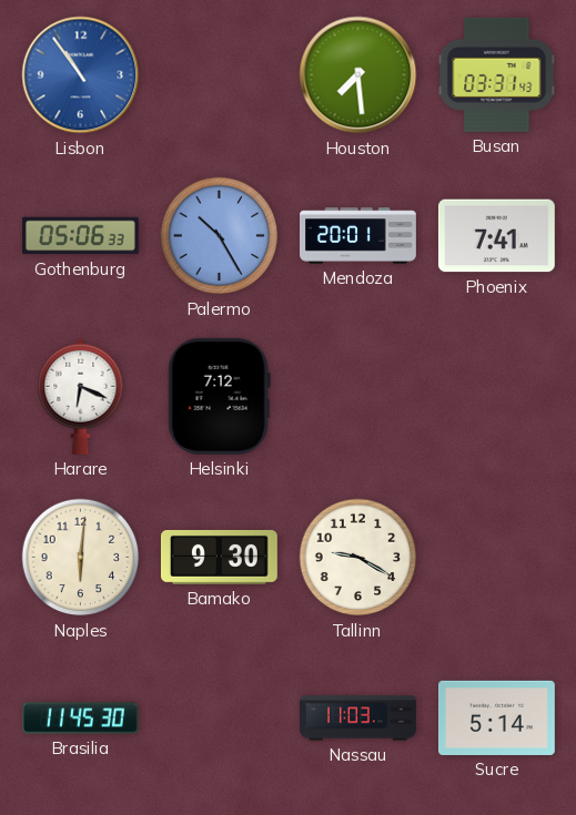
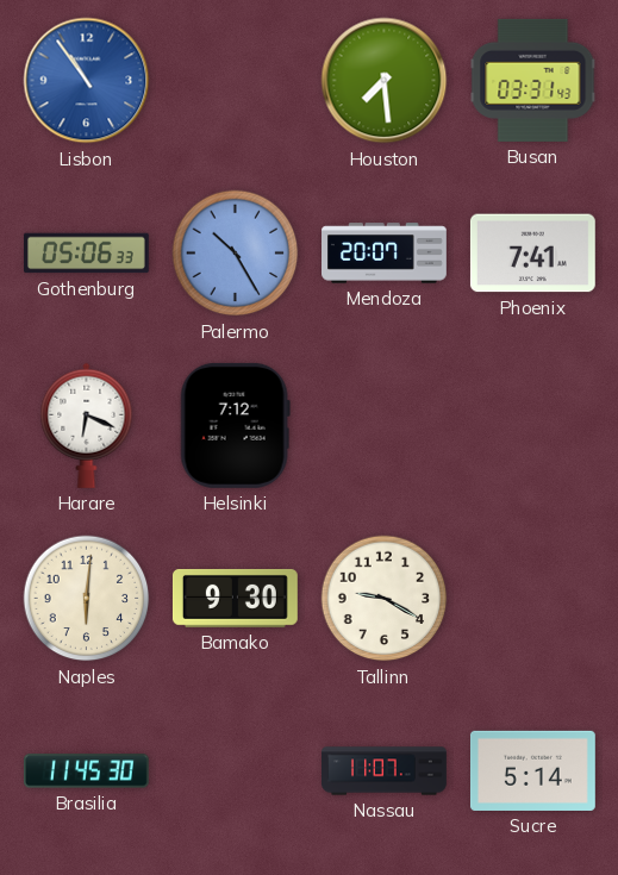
Mendoza: 20:01 -> 20:07 (385, 254)
Nassau: 11:03 -> 11:07 (385, 771)
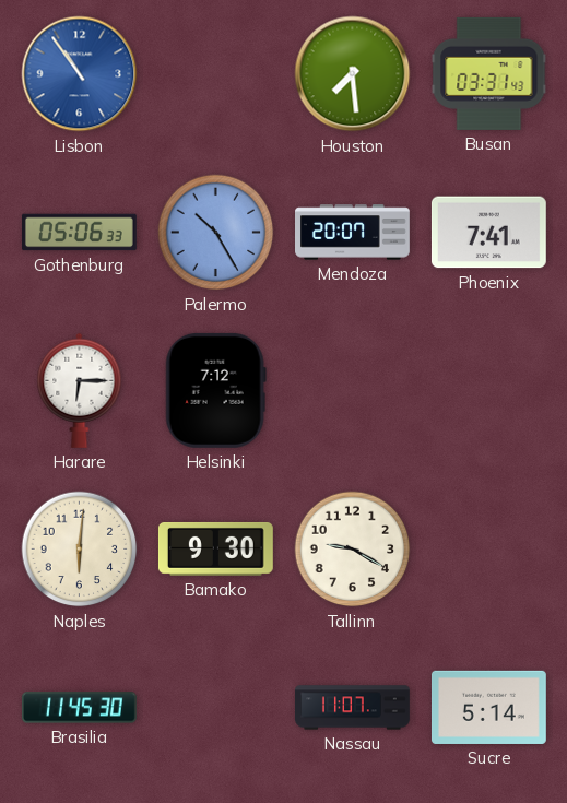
Harare: 6:19 -> 6:15 (80, 390)
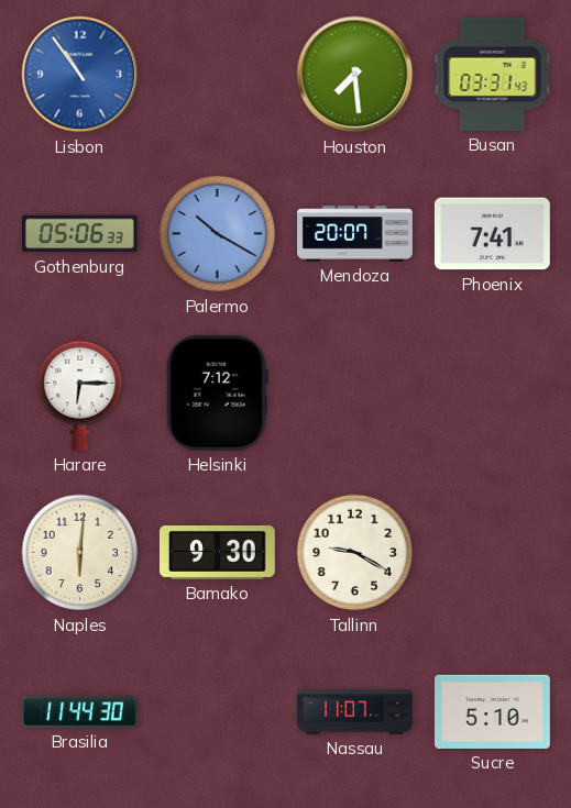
Palermo: 10:25 -> 10:20 (218, 234)
Brasilia: 11:45 -> 11:44 (79, 712)
Sucre: 5:14 -> 5:10 (492, 711)
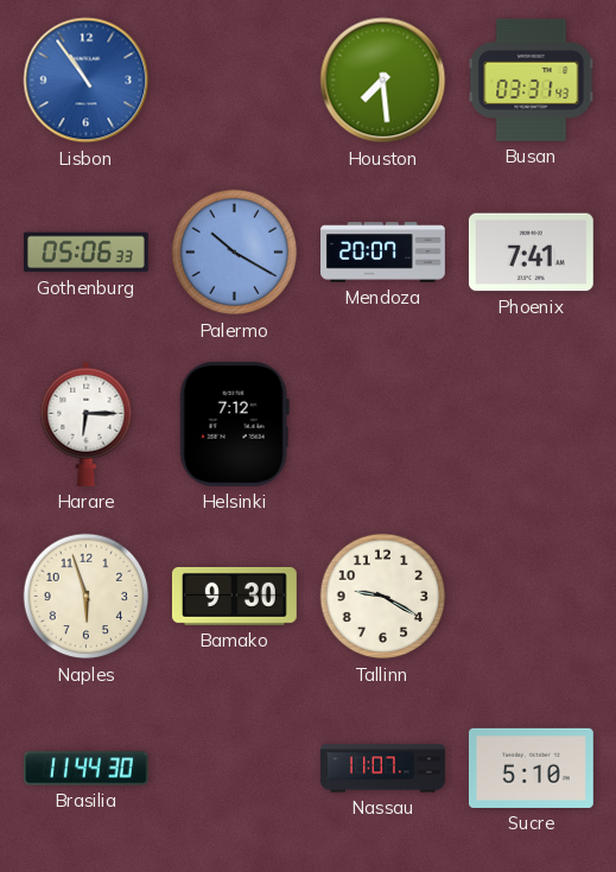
Naples: 6:01 -> 5:57 (87, 597)
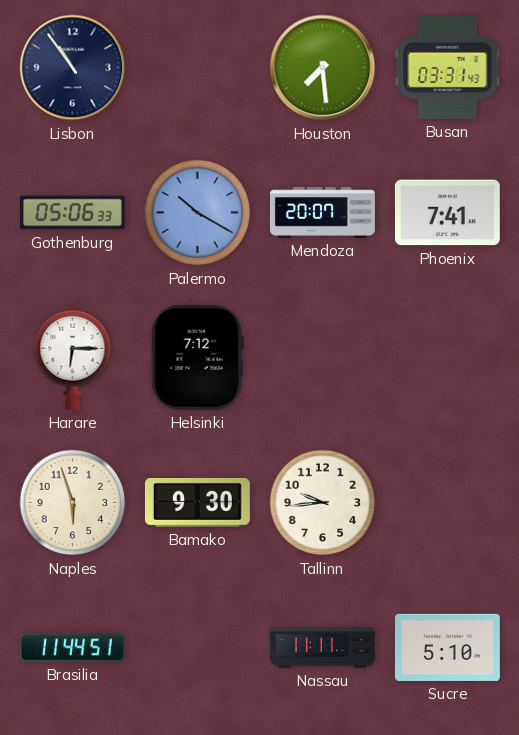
Lisbon dial: blue -> navy (73, 68)
Tallinn: 9:20 -> 9:44 (323, 503)
Brasilia: 11:44:30 -> 11:44:51 (72, 648)
Nassau: 11:07 -> 11:11 (323, 648)
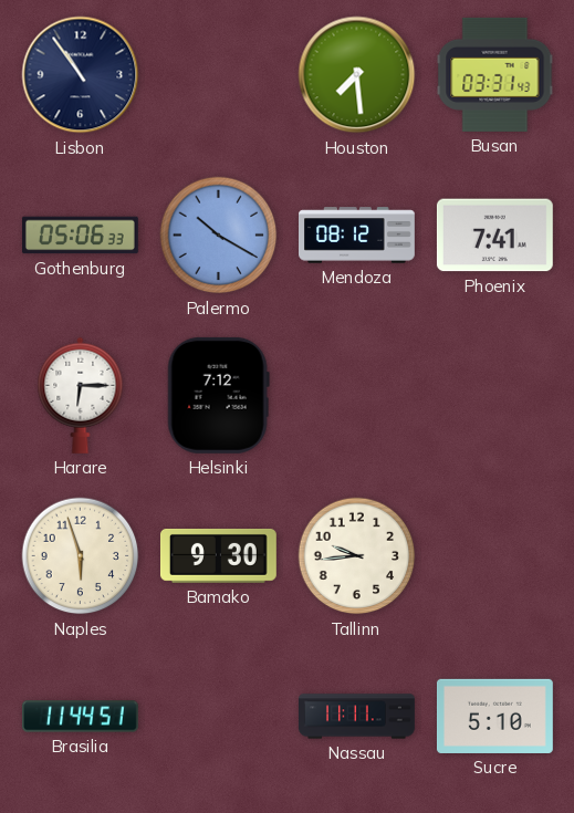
Mendoza: 20:07 -> 08:12 (357, 236)
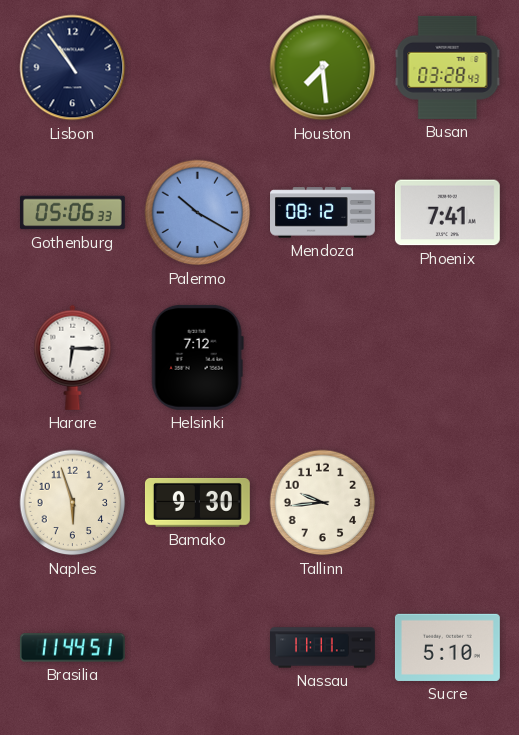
Busan: 03:31 -> 03:28 (448, 67)
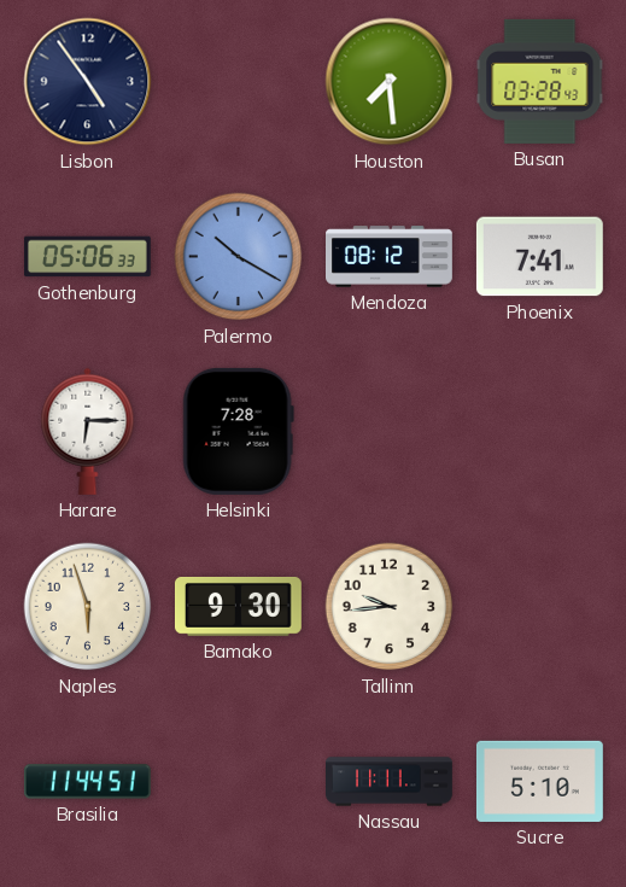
Lisbon: 10:54 -> 4:54 (88, 82)
Helsinki: 7:12 -> 7:28 (238, 431)
